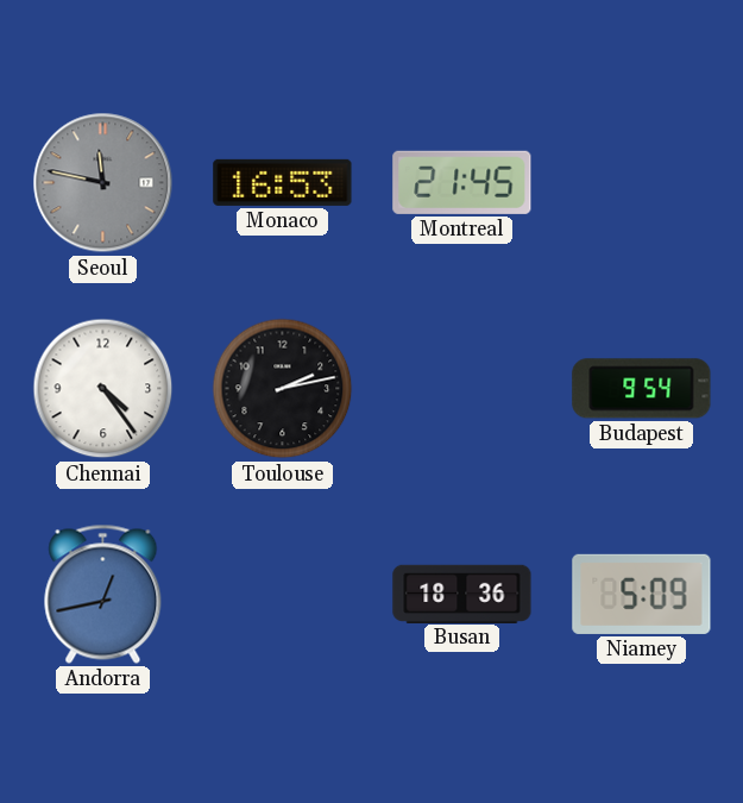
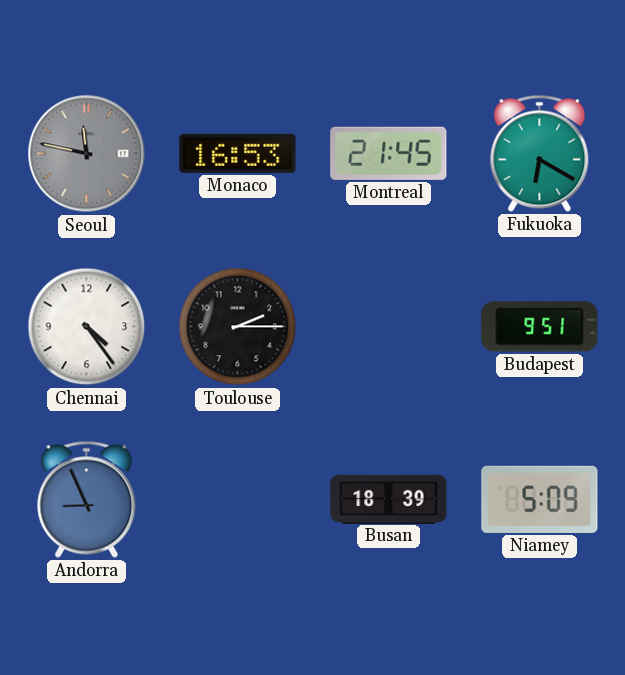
Fukuoka: none -> 6:20 (540, 153)
Toulouse: 2:13 -> 2:15 (238, 327)
Budapest: 9:54 -> 9:51 (540, 327)
Andorra: 12:43 -> 8:56 (87, 499)
Busan: 18:36 -> 18:39 (389, 499)
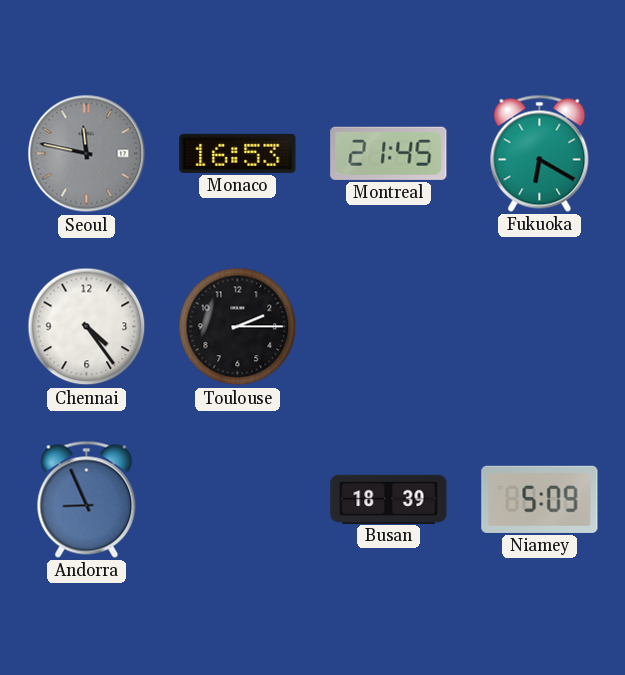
Budapest: 9:51 -> none (540, 327)
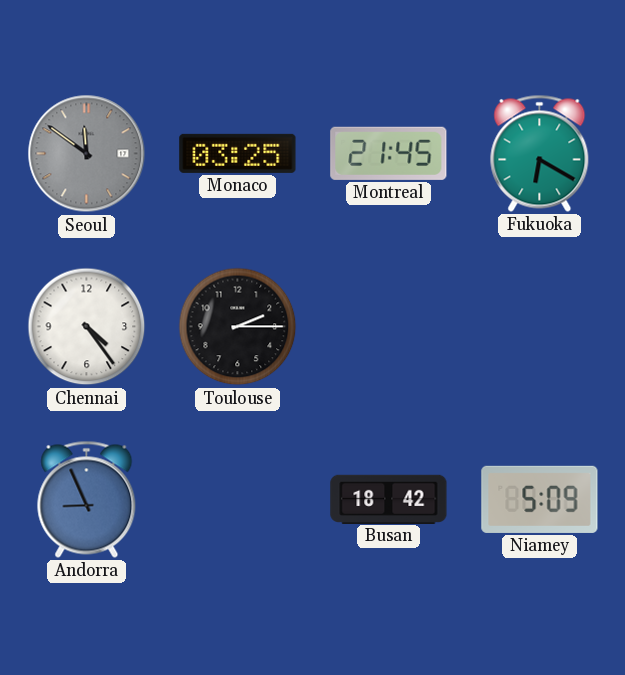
Seoul: 11:47 -> 11:51 (87, 154)
Monaco: 16:53 -> 03:25 (238, 153)
Busan: 18:39 -> 18:42 (389, 499)
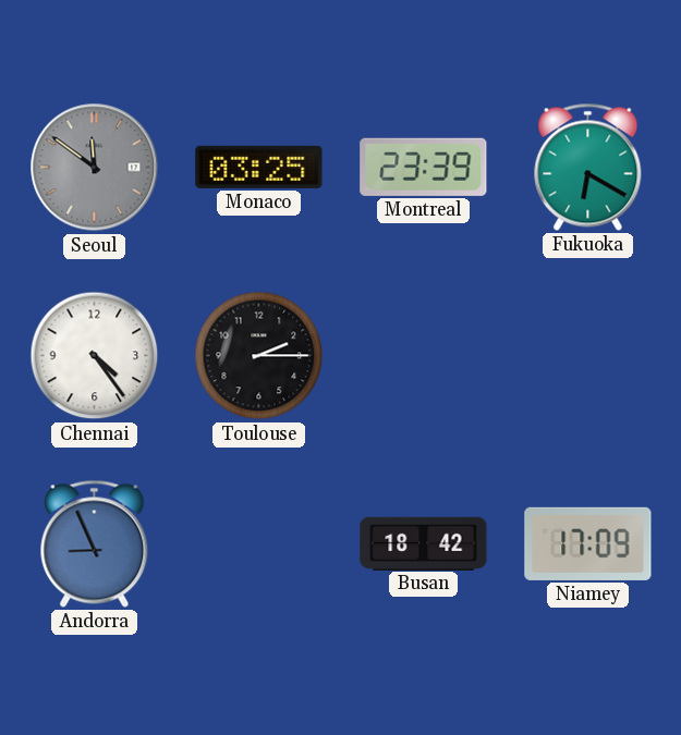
Montreal: 21:45 -> 23:39 (424, 167)
Niamey: 5:09 -> 17:09 (588, 543)
